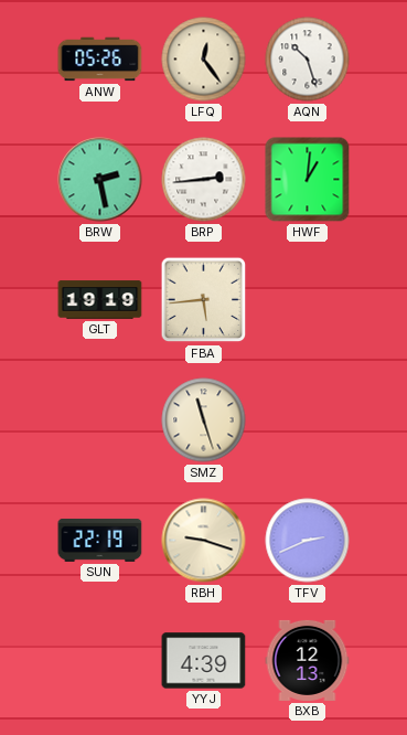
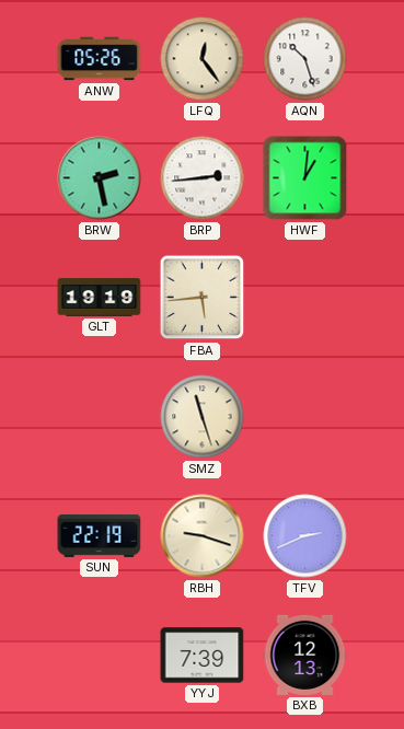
YYJ: 4:39 -> 7:39 (203, 656)
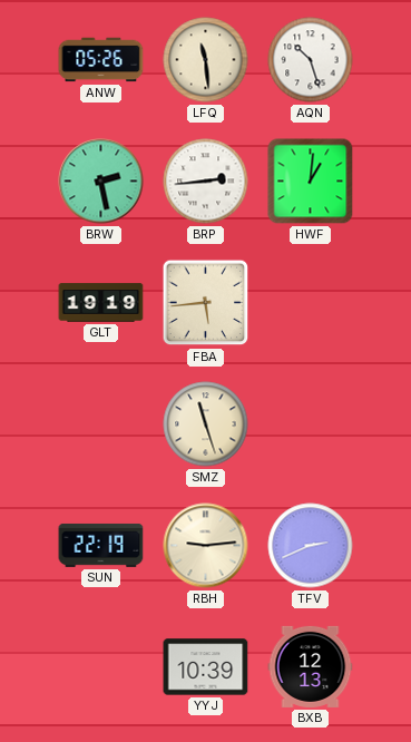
LFQ: 12:24 -> 11:29 (206, 60)
RBH: 9:18 -> 9:14 (206, 546)
YYJ: 7:39 -> 10:39 (206, 667)
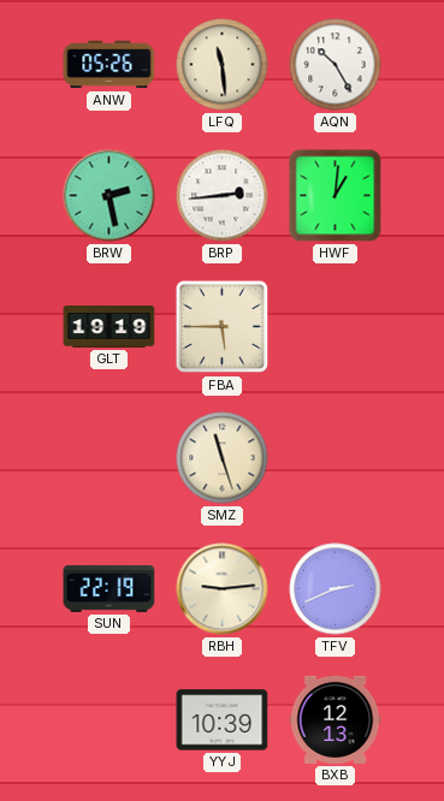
AQN: 10:27 -> 10:25 (336, 65)
FBA: 5:44 -> 5:45 (223, 327)
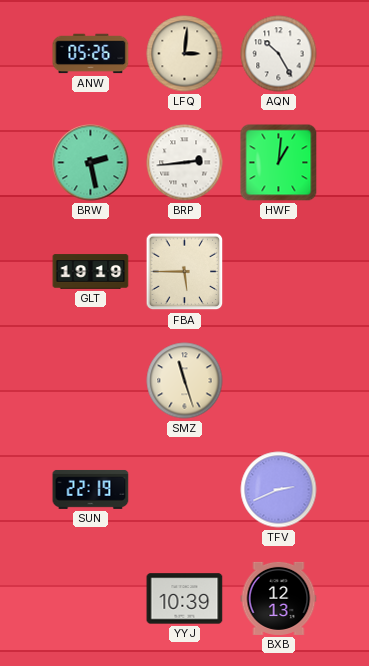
LFQ: 11:29 -> 3:01 (185, 54)
RBH: 9:14 -> none (223, 589)
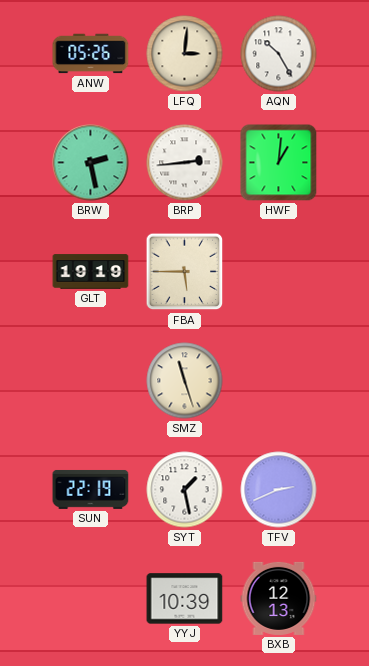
SYT: none -> 1:28 (185, 490)
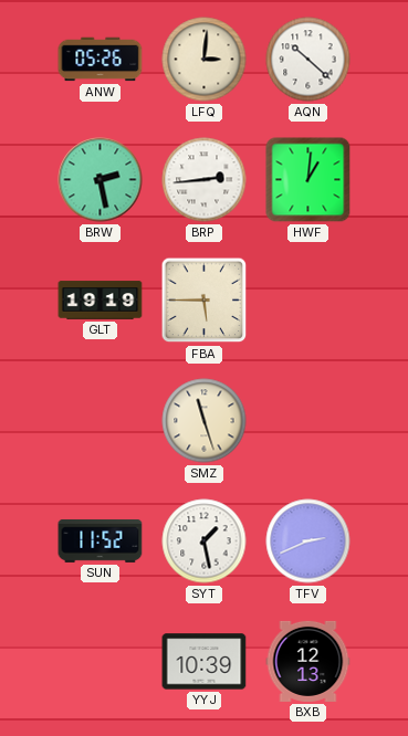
AQN: 10:25 -> 10:22 (308, 60)
SUN: 22:19 -> 11:52 (101, 540)
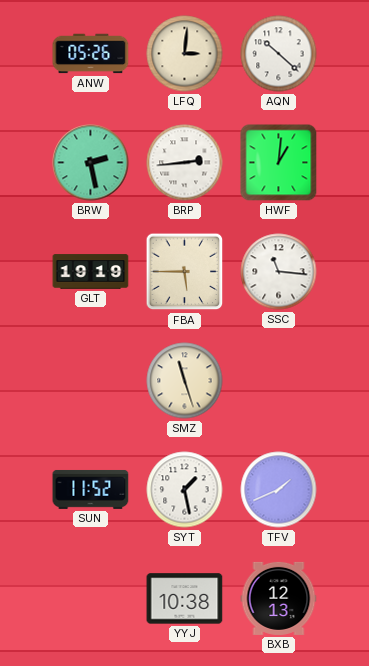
SSC: none -> 11:16 (279, 272)
TFV: 2:41 -> 1:41 (279, 490)
YYJ: 10:39 -> 10:38 (185, 599)
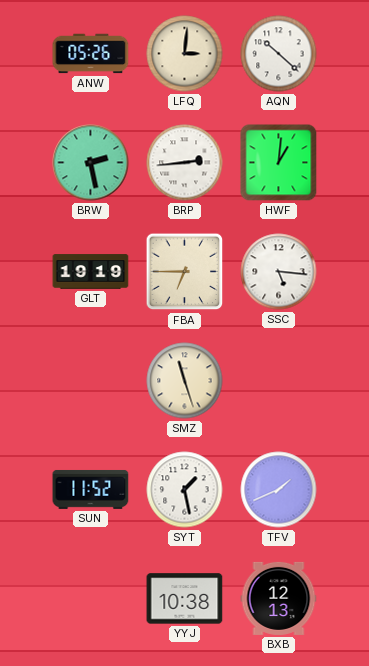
FBA: 5:45 -> 6:45 (185, 272)
SSC: 11:16 -> 5:16 (279, 272)
